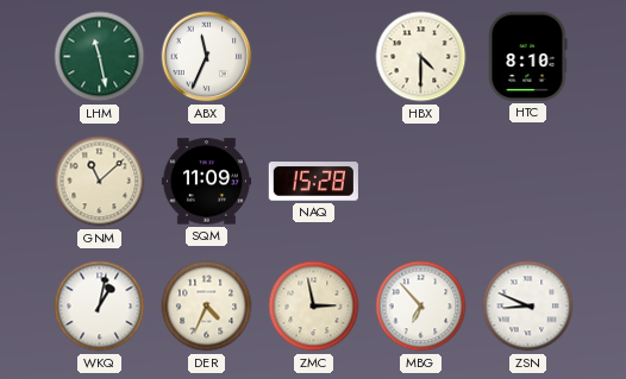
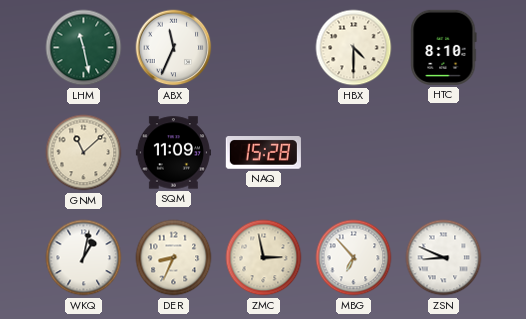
DER: 4:34 -> 8:34 (174, 258)
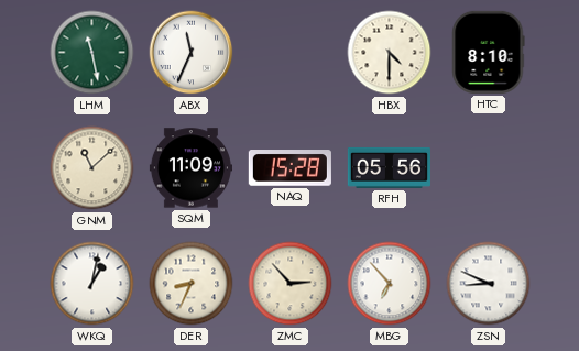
RFH: none -> 05:56 (389, 167)
ZMC: 2:58 -> 2:53 (291, 284)
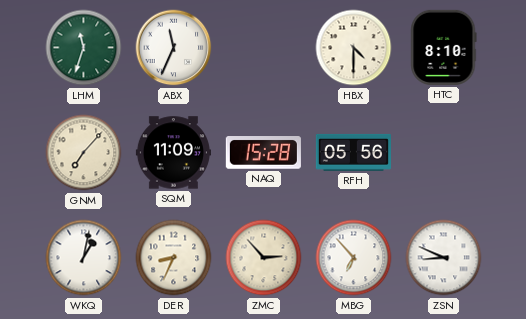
LHM: 11:28 -> 11:33 (84, 48)
GNM: 11:08 -> 7:07 (84, 153)
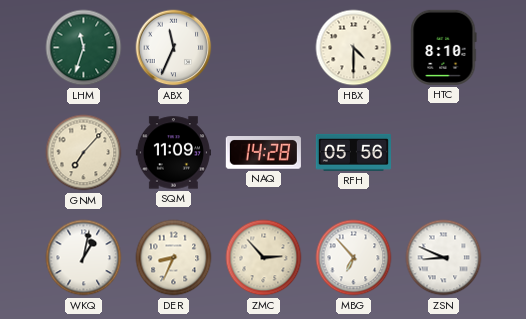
NAQ: 15:28 -> 14:28 (263, 153)
